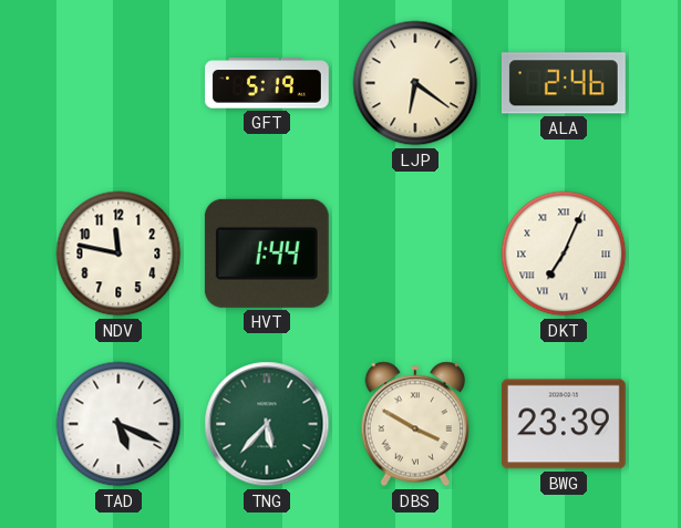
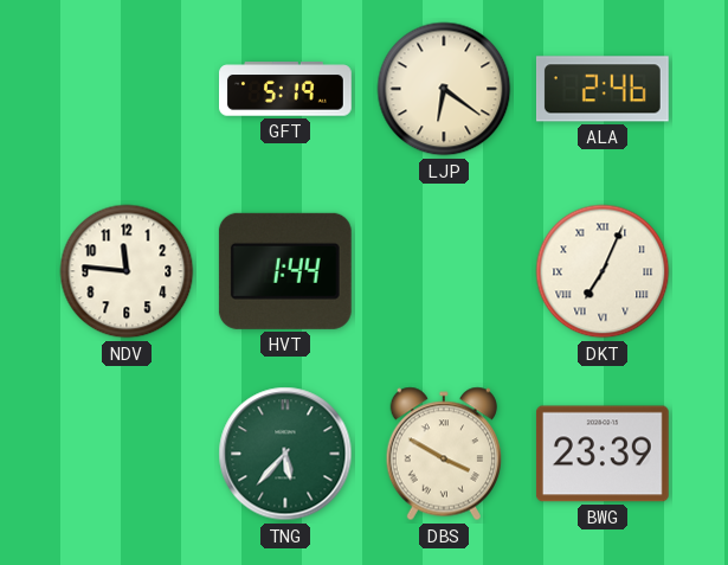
NDV: 11:47 -> 11:46 (127, 271)
TAD: 5:19 -> none (118, 424)
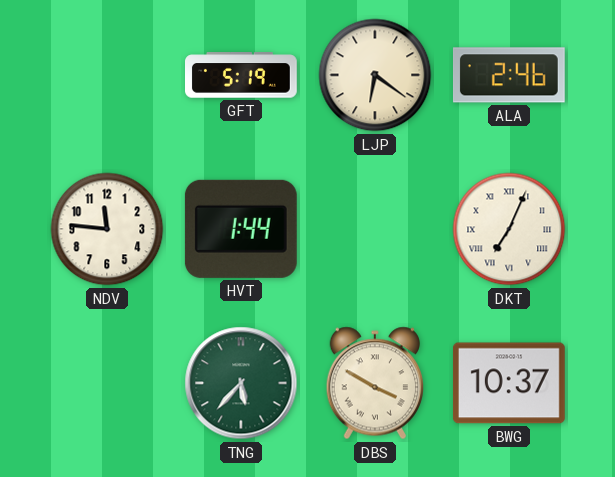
BWG: 23:39 -> 10:37 (509, 383)
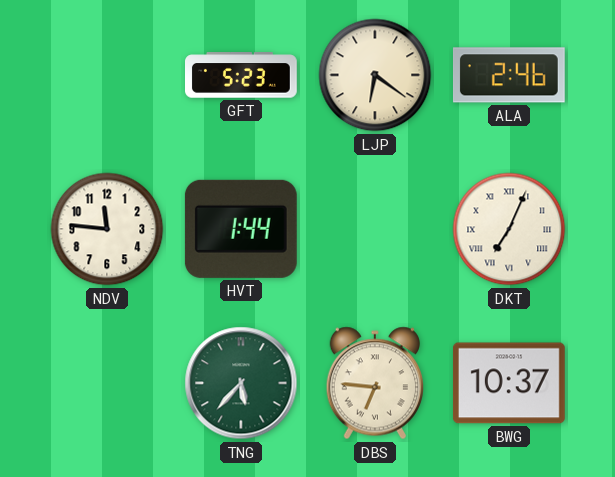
GFT: 5:19 -> 5:23 (242, 75)
DBS: 3:50 -> 6:46 (374, 383)
